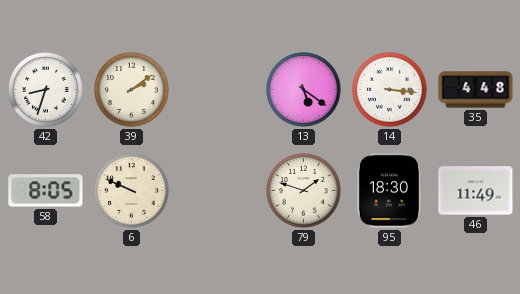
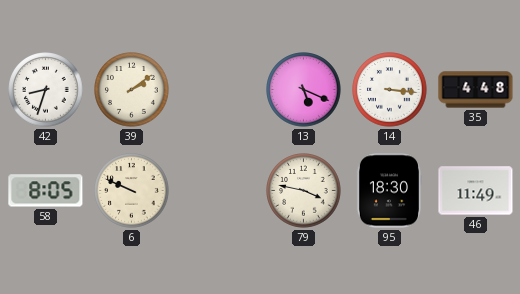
13: 5:21 -> 5:19 (304, 90)
79: 1:48 -> 3:47 (304, 191)
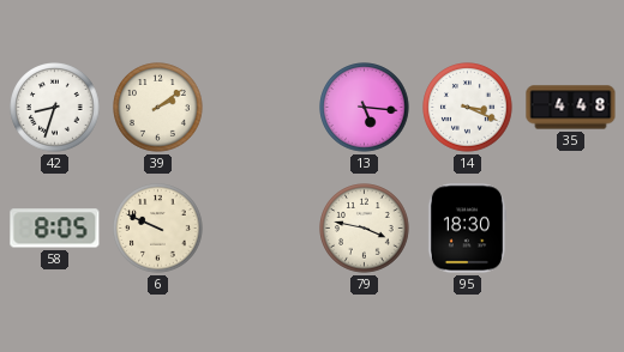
13: 5:19 -> 5:16 (365, 108)
14: 3:16 -> 3:19 (468, 108)
46: 11:49 -> none (476, 191)
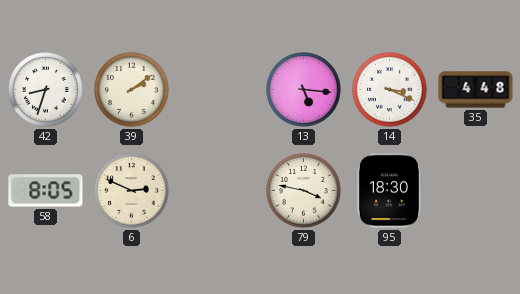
6: 9:49 -> 2:49 (132, 191)
